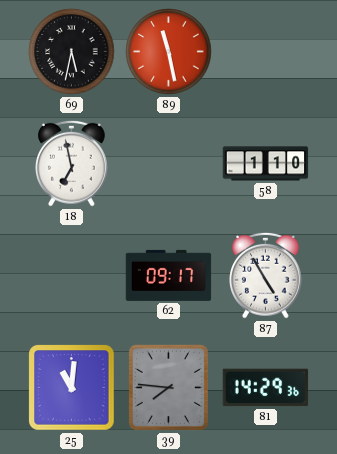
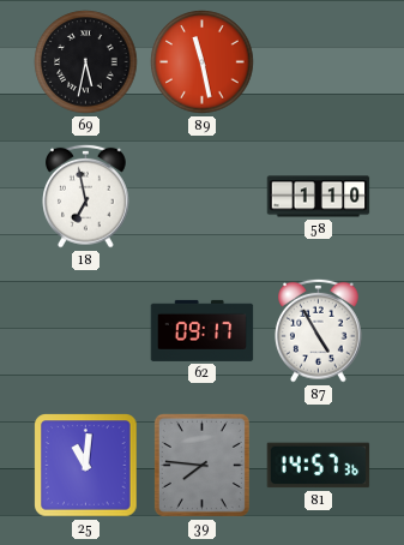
81: 14:29 -> 14:57 (319, 466)
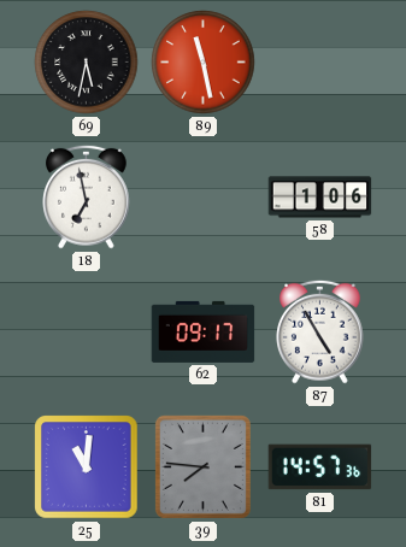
58: 1:10 -> 1:06 (320, 198)
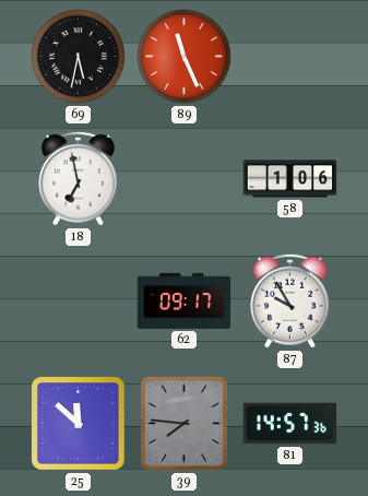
89: 11:28 -> 11:26 (185, 57)
87: 4:55 -> 9:55 (290, 300)
25: 11:01 -> 11:52 (79, 424)
